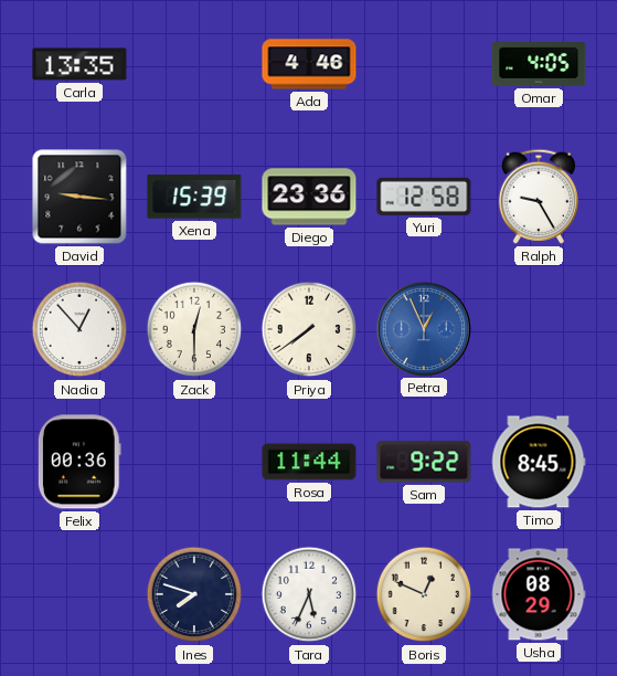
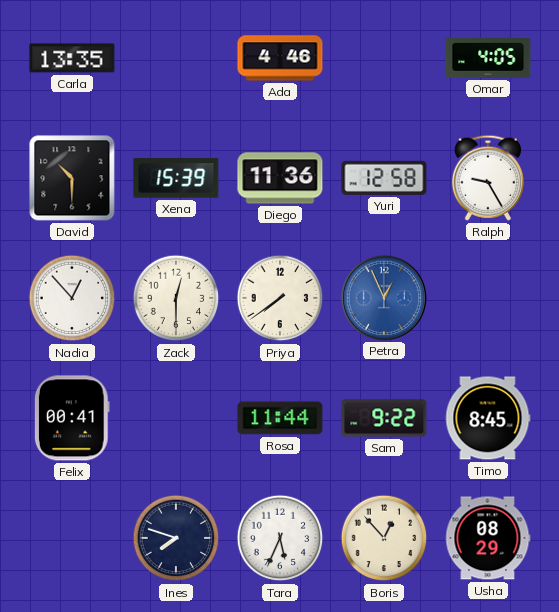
David: 9:16 -> 10:30 (72, 178)
Diego: 23:36 -> 11:36 (280, 178)
Felix: 00:36 -> 00:41 (72, 418)
Boris: 12:49 -> 12:53 (384, 538)
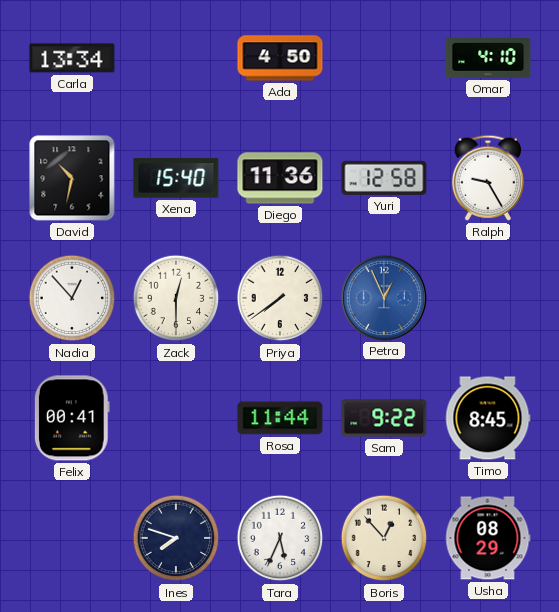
Carla: 13:35 -> 13:34 (72, 58)
Ada: 4:46 -> 4:50 (280, 58)
Omar: 4:05 -> 4:10 (488, 59)
David: 10:30 -> 10:32 (72, 178)
Xena: 15:39 -> 15:40 (176, 178)
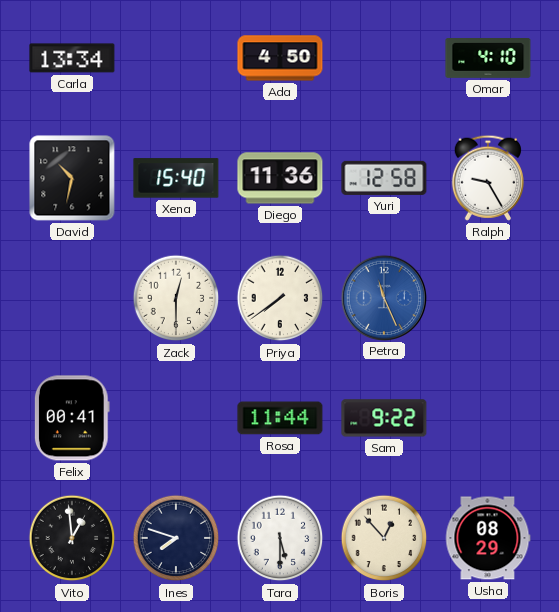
Nadia: 12:53 -> none (72, 298)
Petra: 12:56 -> 11:26 (383, 297)
Timo: 8:45 -> none (488, 418)
Vito: none -> 12:59 (72, 538)
Tara: 5:34 -> 5:30 (280, 538)
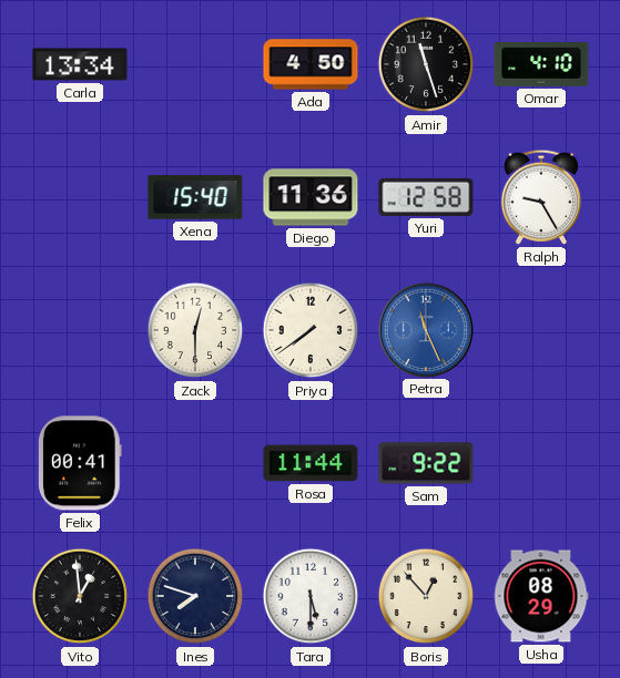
Amir: none -> 11:27 (426, 64)
David: 10:32 -> none (72, 178)
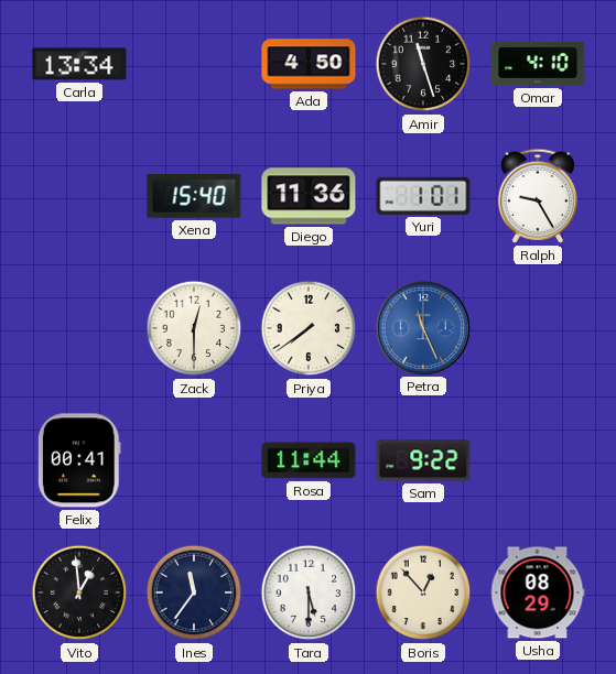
Yuri: 12:58 -> 1:01 (423, 196)
Ines: 7:48 -> 11:36 (194, 593)
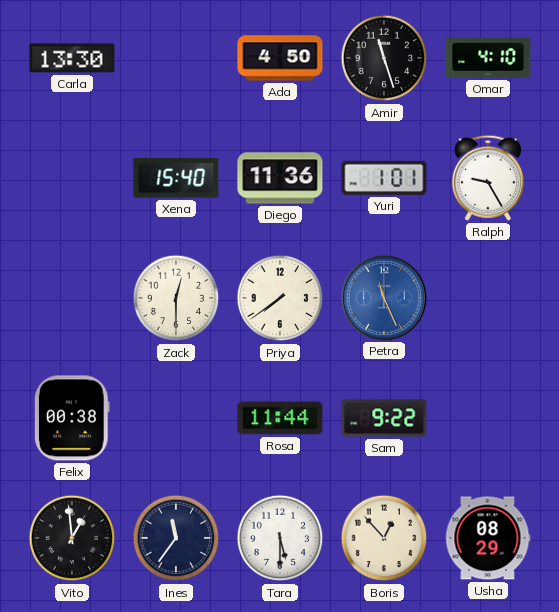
Carla: 13:34 -> 13:30 (72, 58)
Felix: 00:41 -> 00:38 (72, 418)
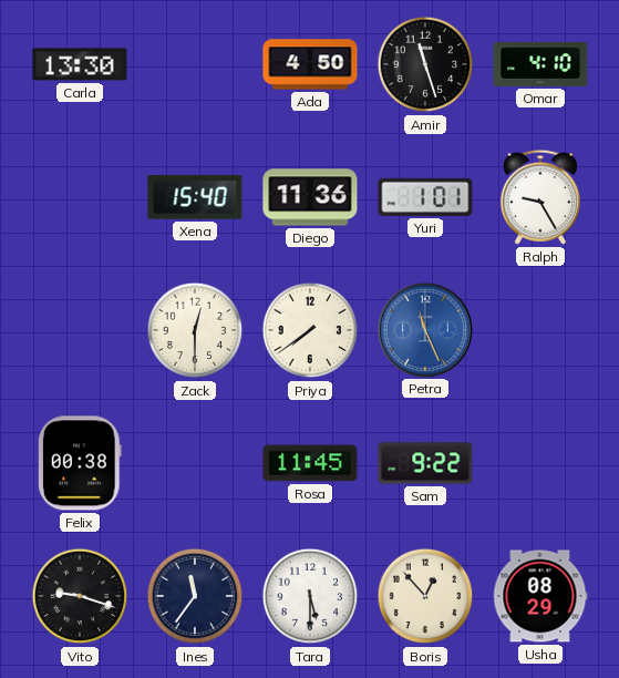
Rosa: 11:44 -> 11:45 (310, 463)
Vito: 12:59 -> 9:18 (80, 596)
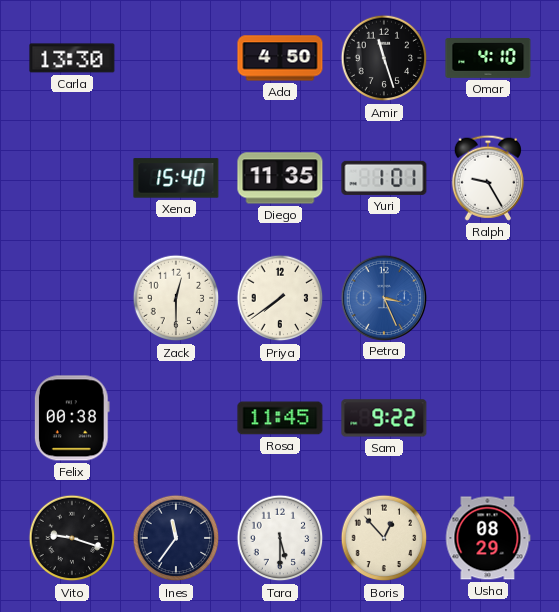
Diego: 11:36 -> 11:35 (280, 178)
Petra: 11:26 -> 3:26 (383, 297)
